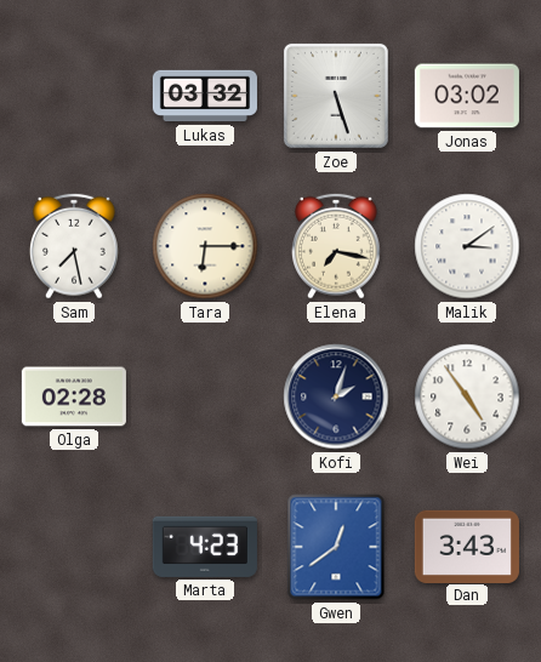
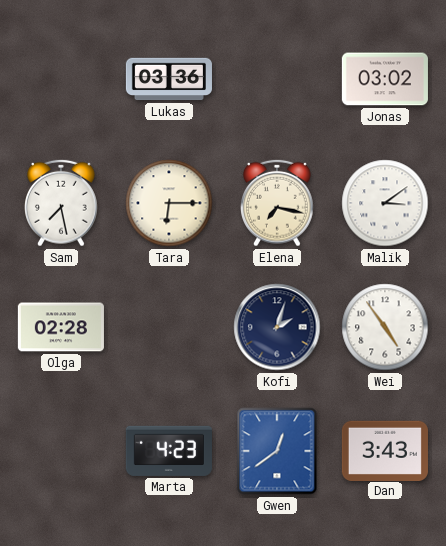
Lukas: 03:32 -> 03:36 (169, 79)
Zoe: 5:27 -> none (336, 96)
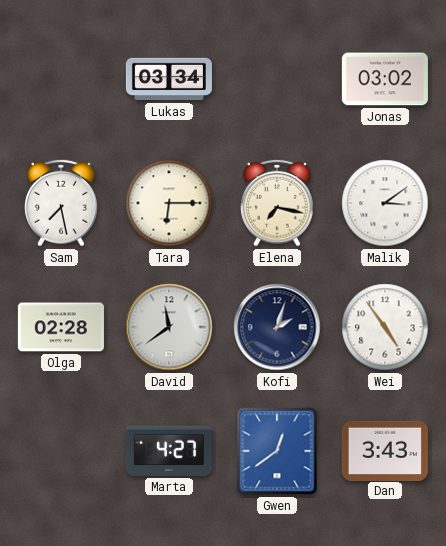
Lukas: 03:36 -> 03:34 (169, 79)
David: none -> 11:39 (169, 327)
Marta: 4:23 -> 4:27 (169, 451)
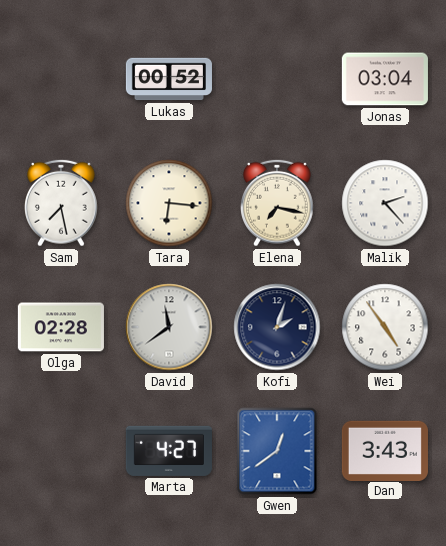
Lukas: 03:34 -> 00:52 (169, 79)
Jonas: 03:02 -> 03:04 (385, 79)
Tara: 6:15 -> 6:16 (169, 203)
Malik: 3:09 -> 2:23 (385, 203)
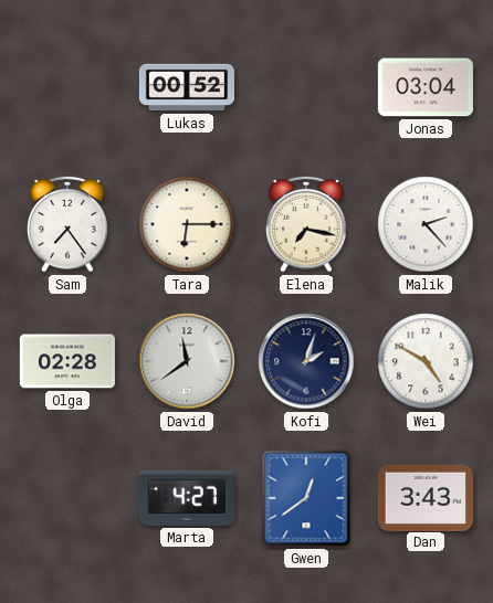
Sam: 7:28 -> 7:24 (69, 224)
Tara: 6:16 -> 6:15 (187, 224)
Wei: 4:54 -> 4:50 (426, 361)
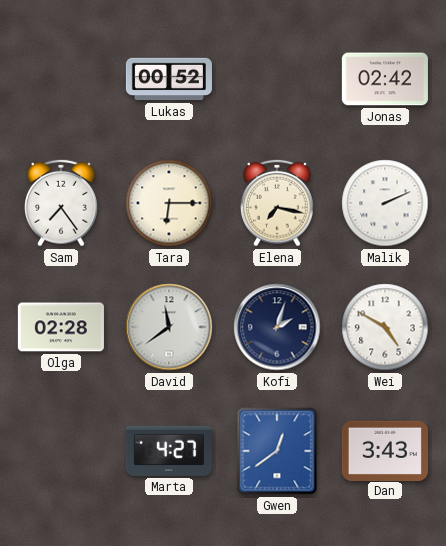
Jonas: 03:04 -> 02:42 (385, 79)
Malik: 2:23 -> 2:11 (385, 203)
